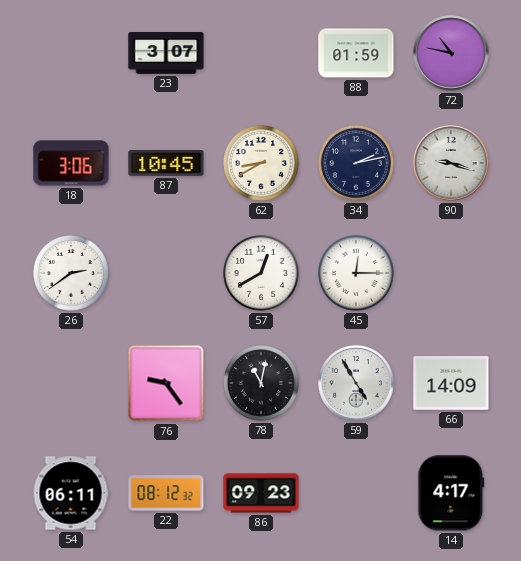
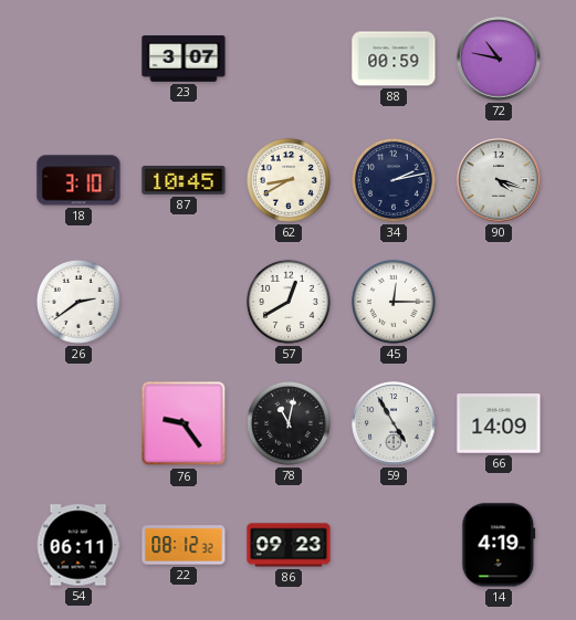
88: 01:59 -> 00:59 (394, 59)
18: 3:06 -> 3:10 (78, 180)
90: 9:18 -> 4:18 (499, 180)
14: 4:17 -> 4:19 (499, 545)
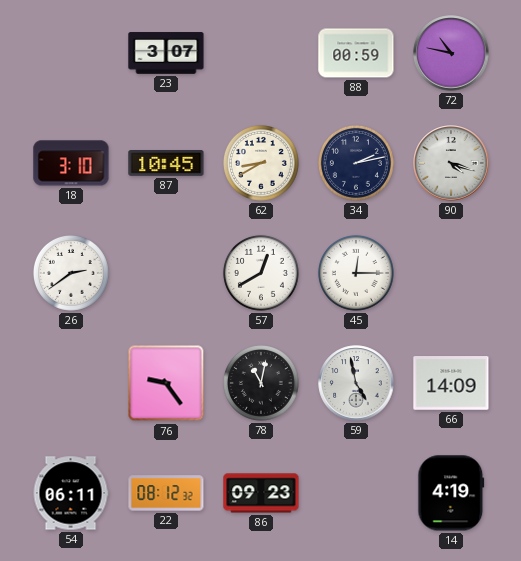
59: 4:55 -> 4:58 (356, 383)
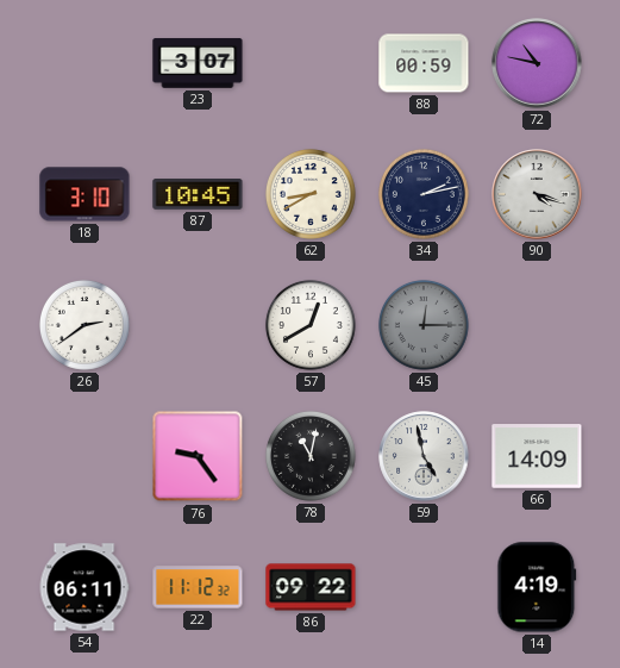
45 dial: white -> grey (424, 325)
22: 08:12 -> 11:12 (198, 587)
86: 09:23 -> 09:22 (311, 587)
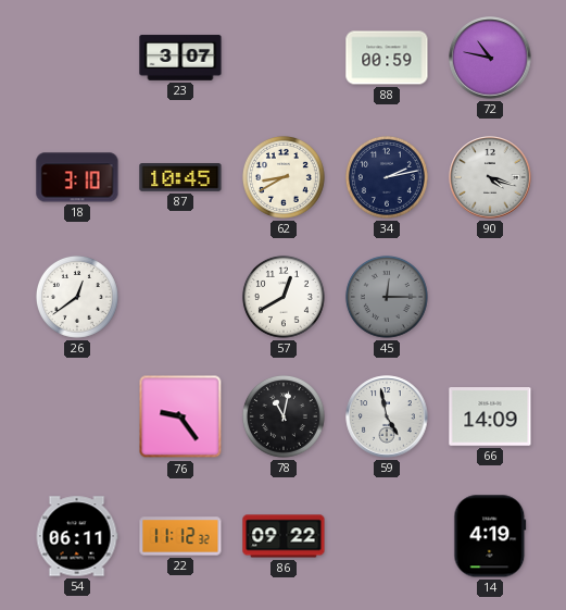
26: 2:39 -> 12:39 (77, 297)
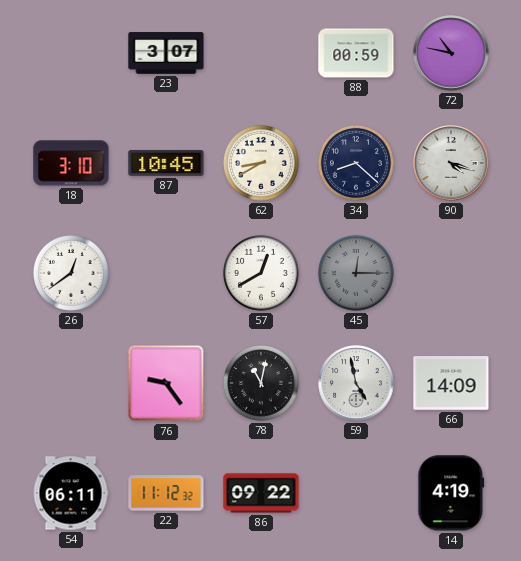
34: 2:13 -> 8:22 (356, 163)
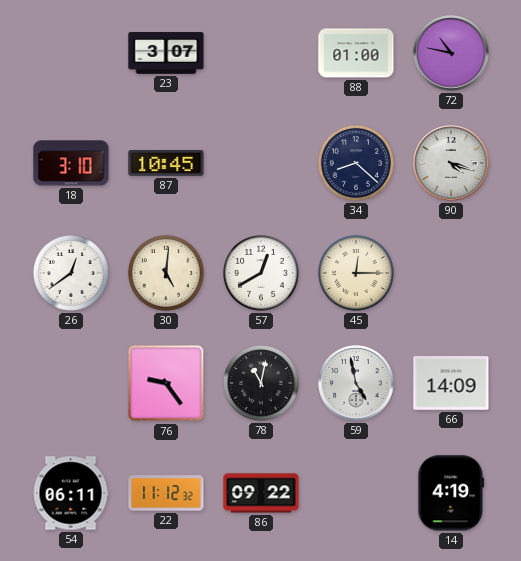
88: 00:59 -> 01:00 (356, 53)
62: 8:40 -> none (261, 163)
30: none -> 5:01 (166, 273)
45 dial: grey -> cream (356, 273)
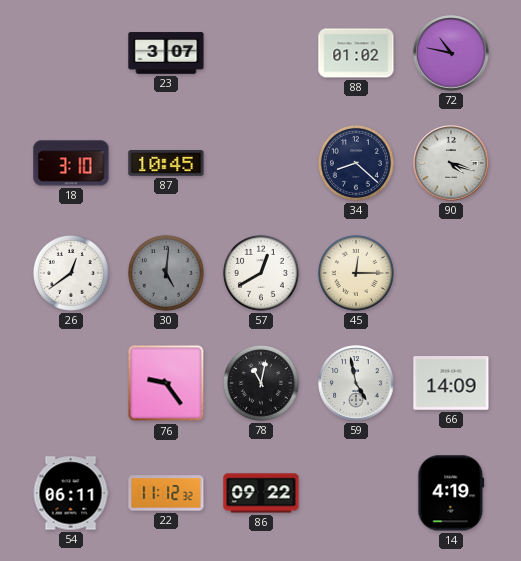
88: 01:00 -> 01:02 (356, 53)
30 dial: cream -> grey (166, 273)
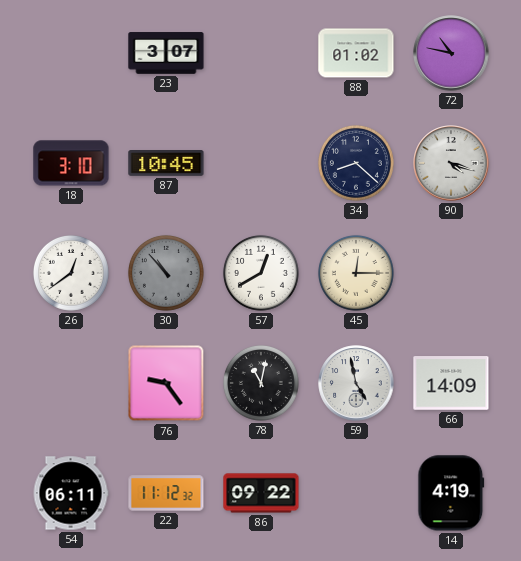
30: 5:01 -> 10:53 (166, 273)
